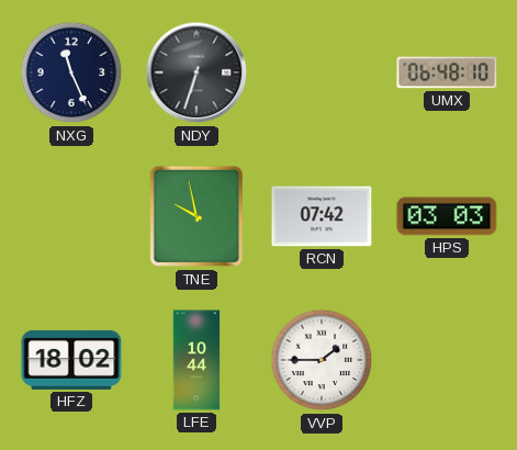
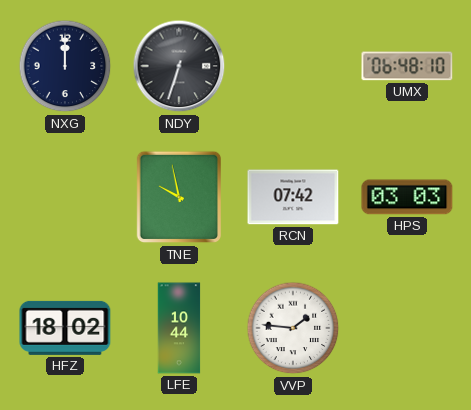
NXG: 11:26 -> 12:00 (65, 66)
VVP: 1:45 -> 1:46 (293, 328)
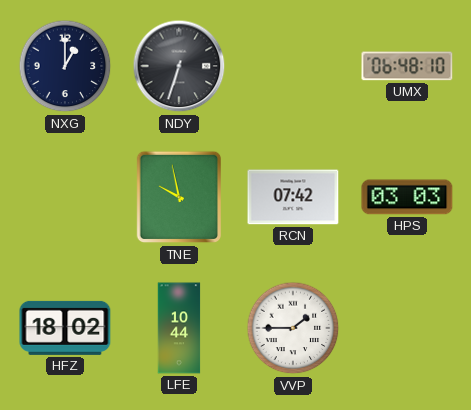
NXG: 12:00 -> 1:00 (65, 66)
VVP: 1:46 -> 1:45 (293, 328)
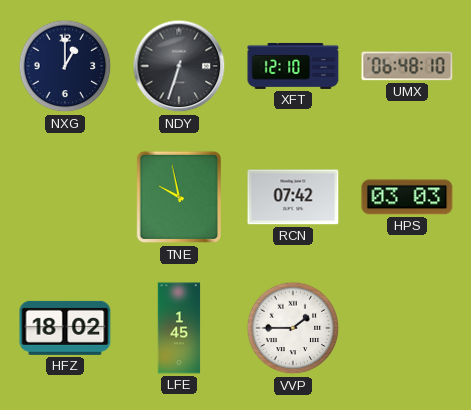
XFT: none -> 12:10 (293, 66)
LFE: 10:44 -> 1:45 (179, 328)
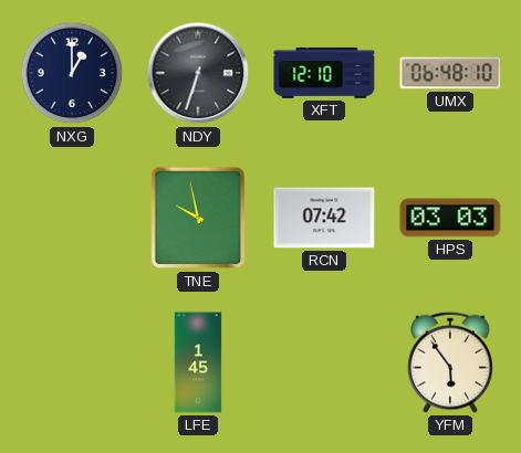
HFZ: 18:02 -> none (65, 328)
VVP: 1:45 -> none (293, 328)
YFM: none -> 5:54 (451, 362)
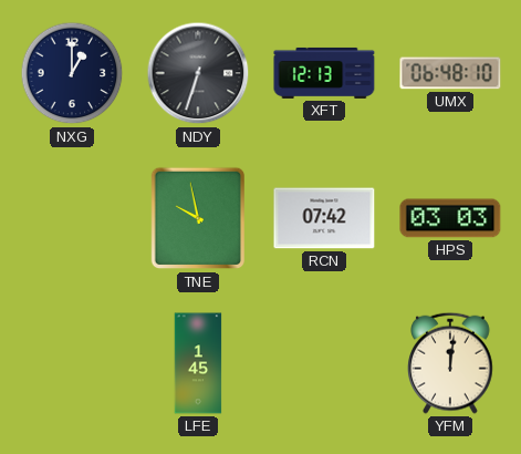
XFT: 12:10 -> 12:13 (324, 73)
YFM: 5:54 -> 12:01 (451, 363)
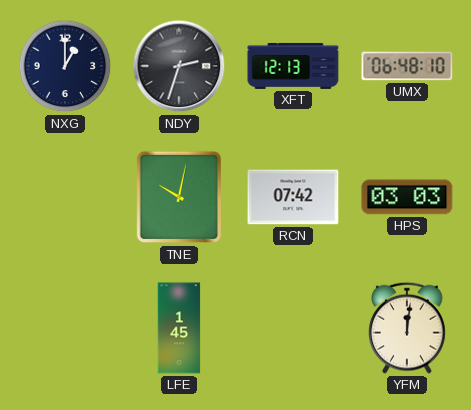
NDY: 6:33 -> 2:33 (179, 66)
TNE: 9:58 -> 10:02 (178, 197)
